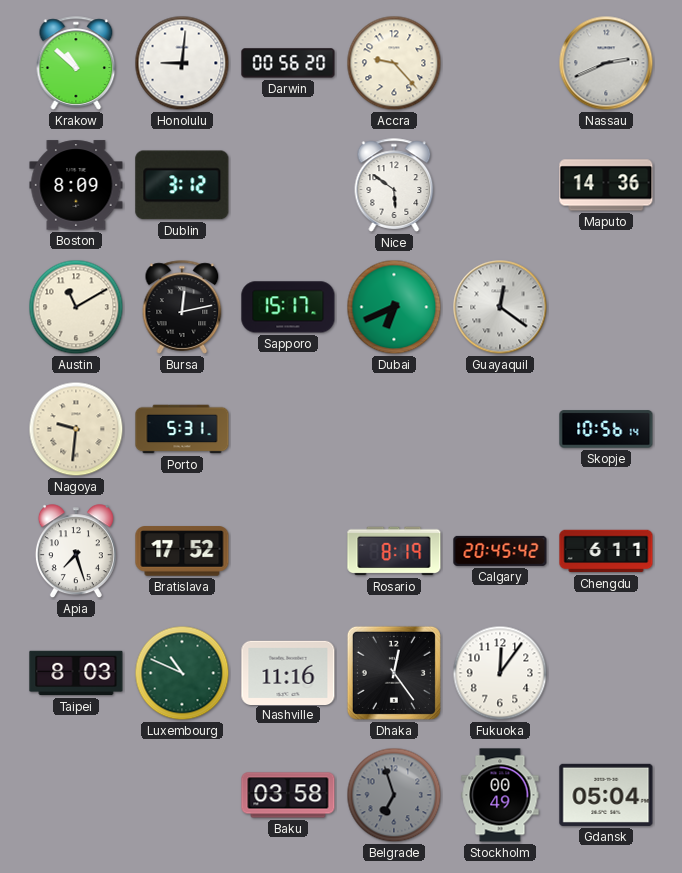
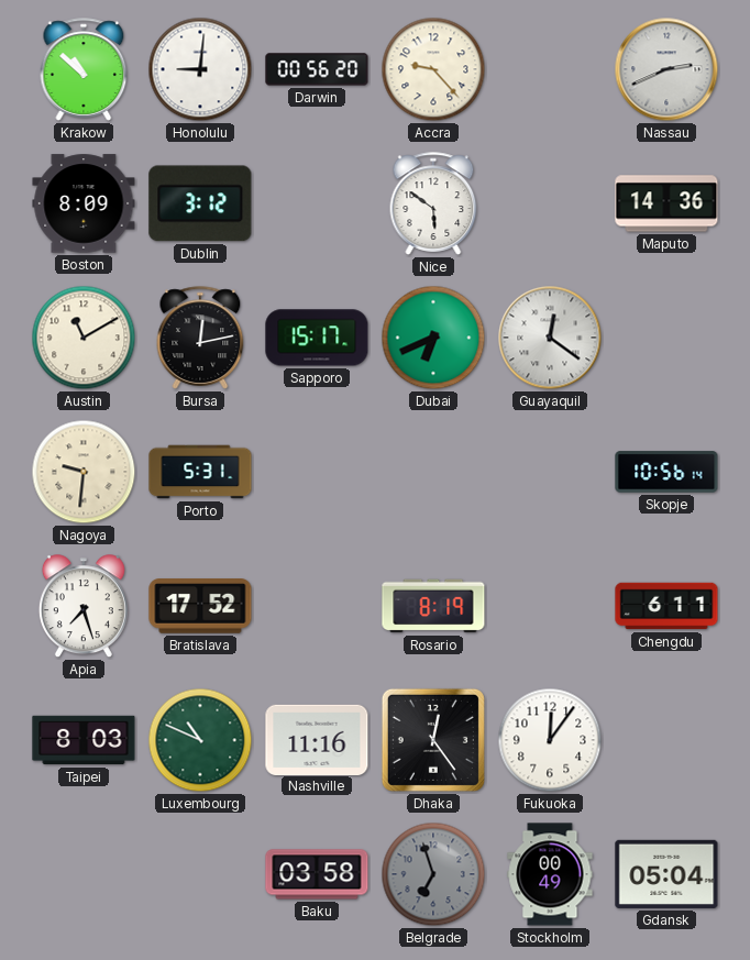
Calgary: 20:45 -> none (500, 551)
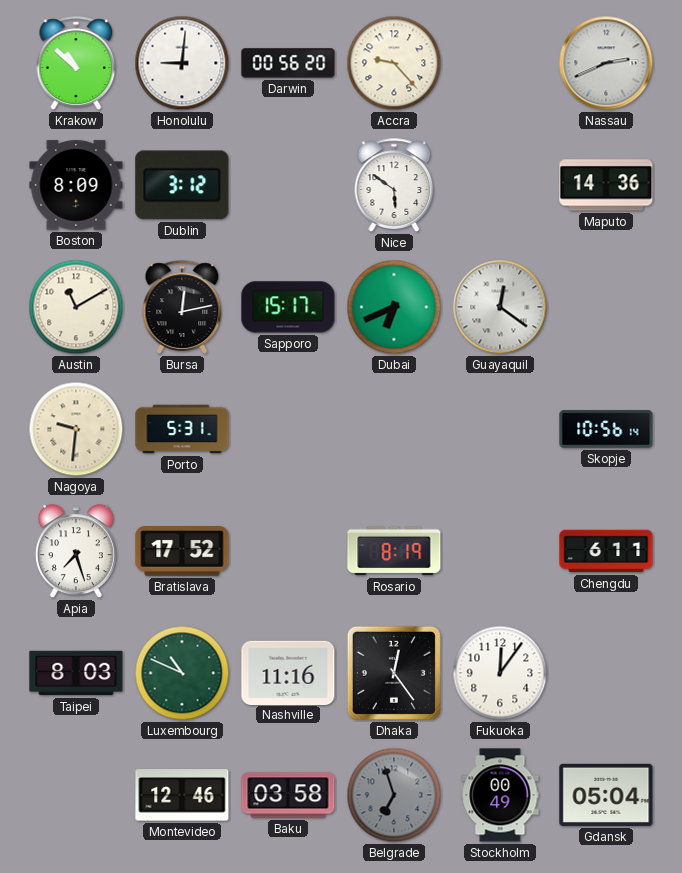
Montevideo: none -> 12:46 (182, 795)
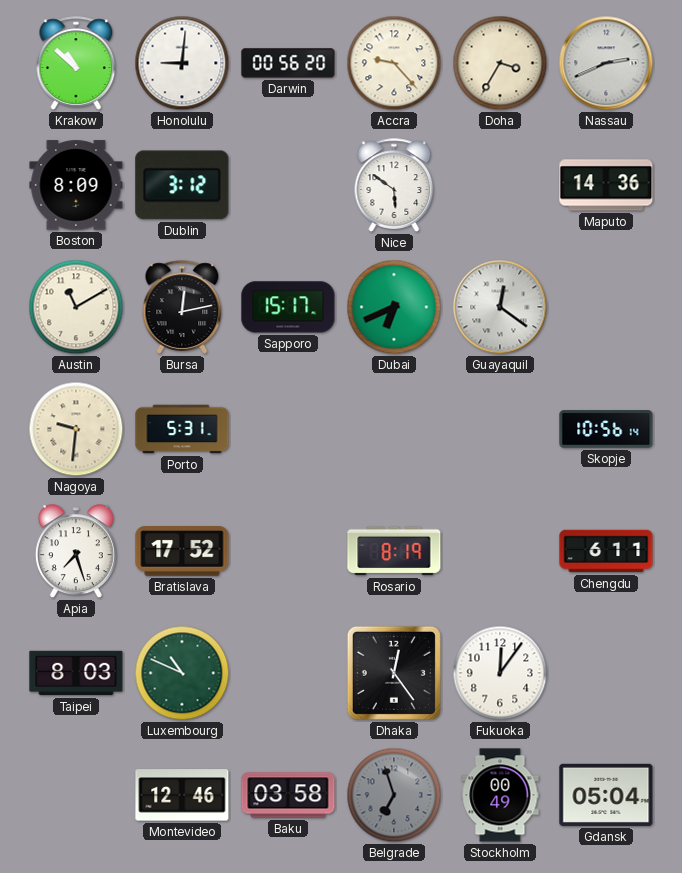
Doha: none -> 3:35 (500, 63)
Nashville: 11:16 -> none (288, 672)
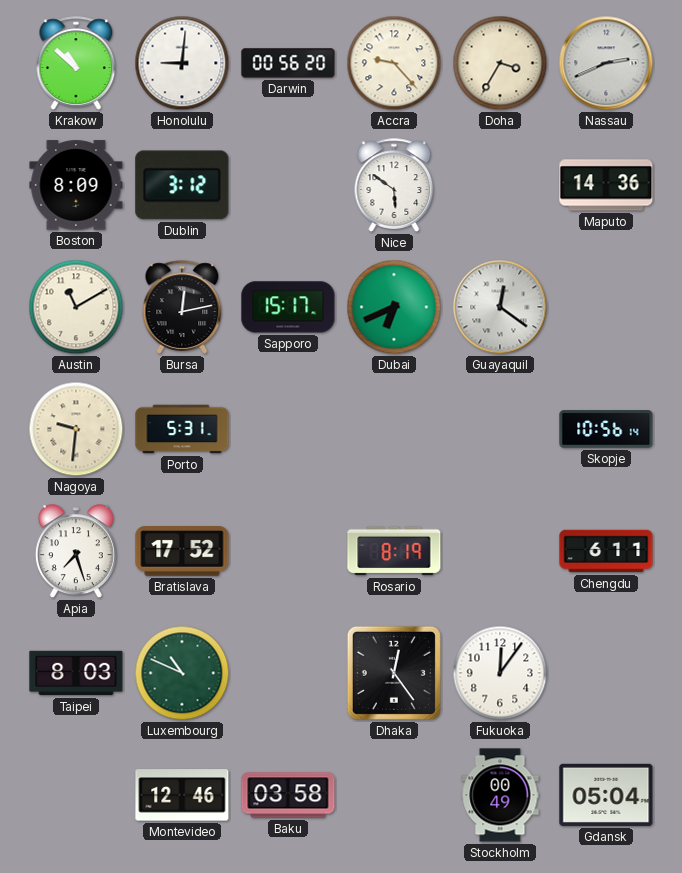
Belgrade: 6:57 -> none (394, 795)
